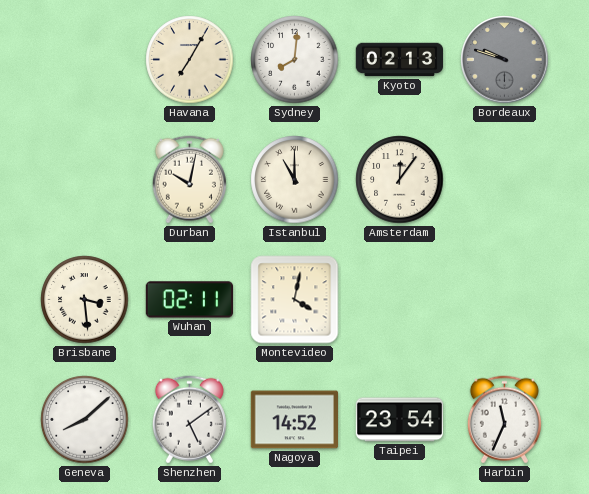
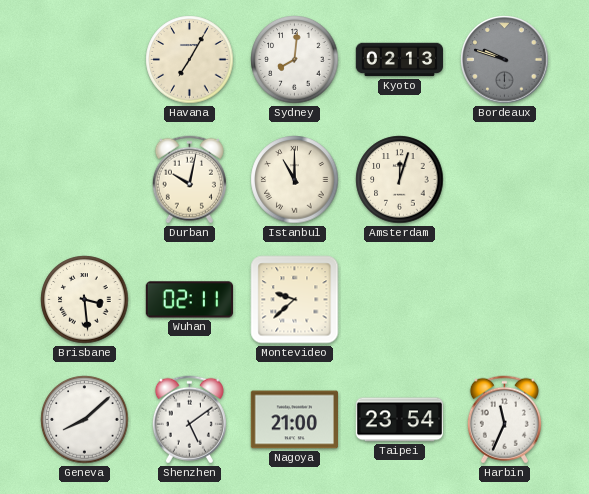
Amsterdam: 12:06 -> 12:03 (400, 180)
Montevideo: 4:02 -> 9:38 (295, 300)
Nagoya: 14:52 -> 21:00 (294, 420)
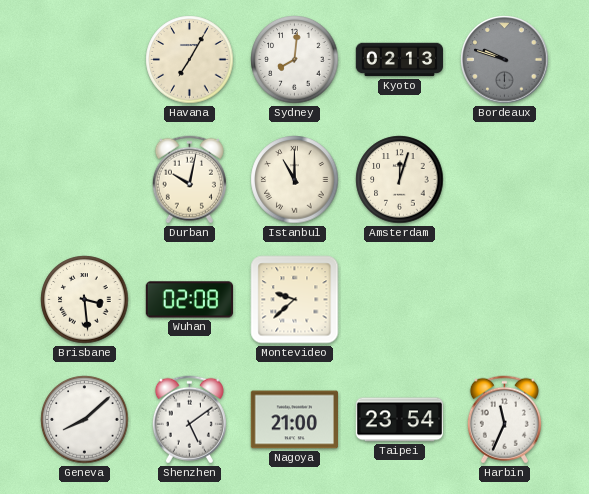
Wuhan: 02:11 -> 02:08 (189, 300)
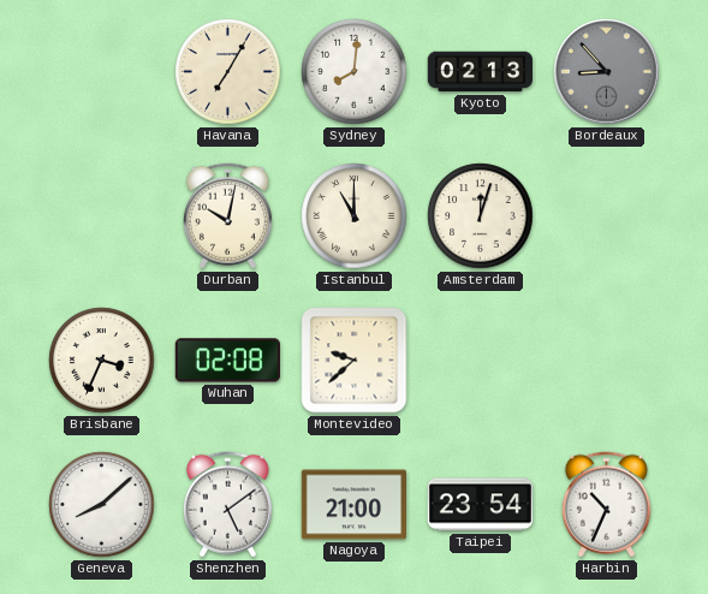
Bordeaux: 9:48 -> 8:53 (607, 72)
Brisbane: 3:29 -> 3:34 (102, 361)
Harbin: 11:34 -> 10:34 (606, 505)
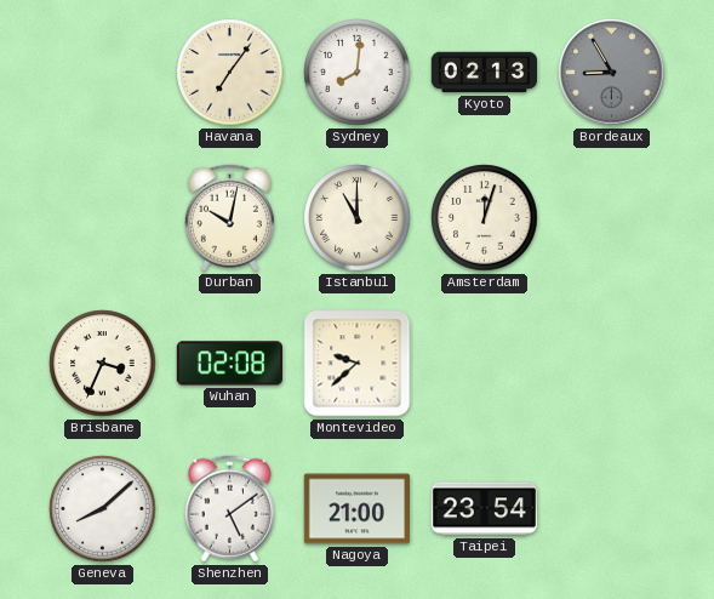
Havana: 7:05 -> 7:06 (230, 73)
Bordeaux: 8:53 -> 8:55 (612, 73)
Harbin: 10:34 -> none (606, 505)
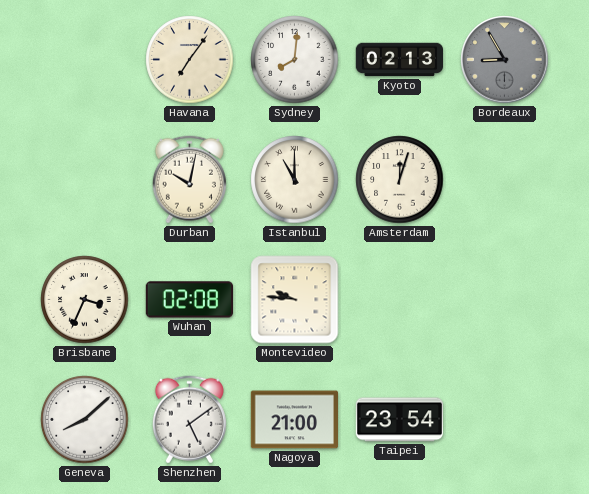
Montevideo: 9:38 -> 9:46 (295, 300)
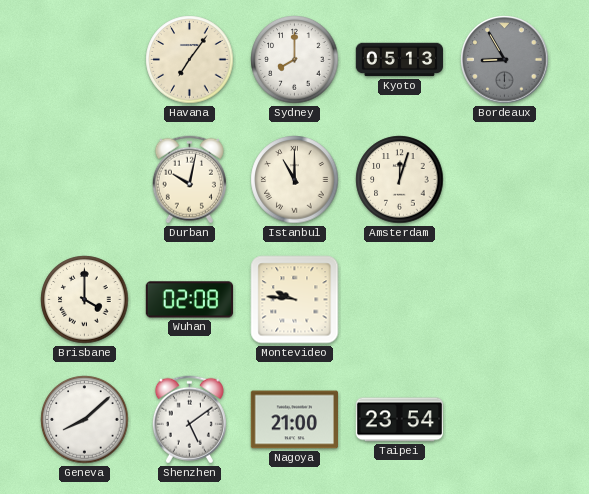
Sydney: 8:01 -> 8:00 (295, 60)
Kyoto: 02:13 -> 05:13 (399, 60)
Brisbane: 3:34 -> 4:00 (85, 300)
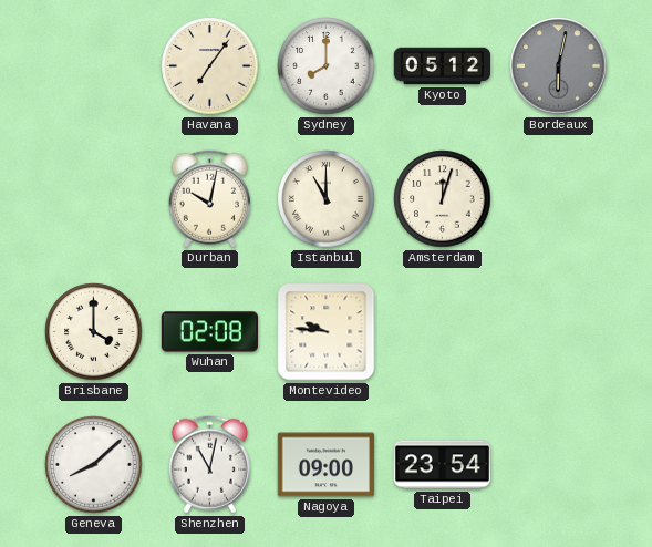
Kyoto: 05:13 -> 05:12 (442, 66)
Bordeaux: 8:55 -> 6:02 (559, 66)
Shenzhen: 5:09 -> 11:02 (209, 465)
Nagoya: 21:00 -> 09:00 (325, 465)
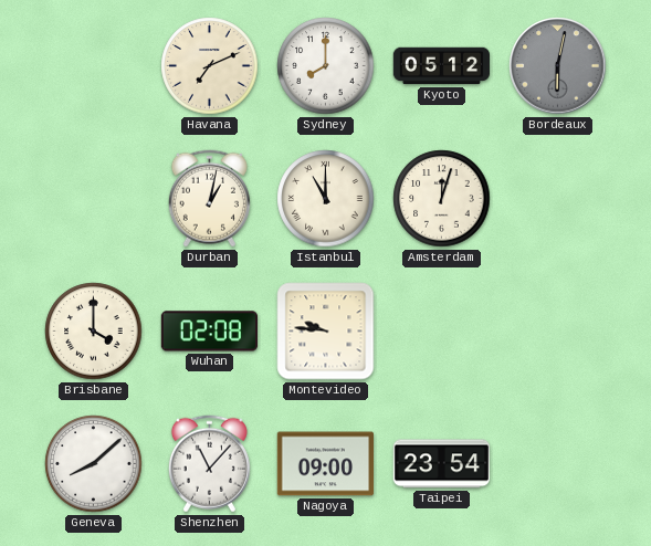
Havana: 7:06 -> 7:11 (210, 66)
Durban: 10:02 -> 1:02 (209, 199)
Shenzhen: 11:02 -> 11:07 (209, 464)
